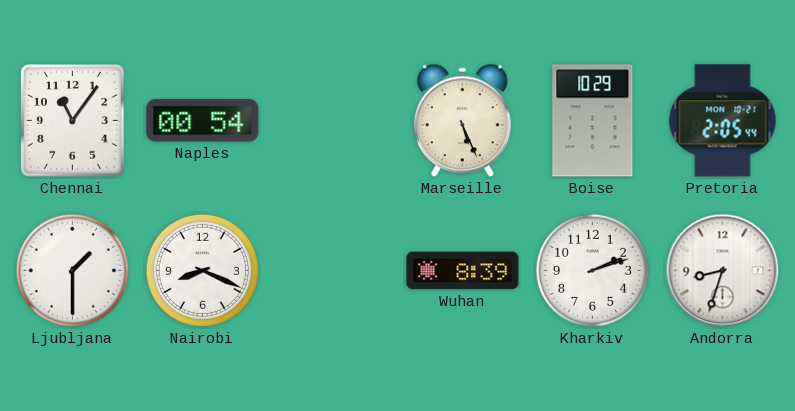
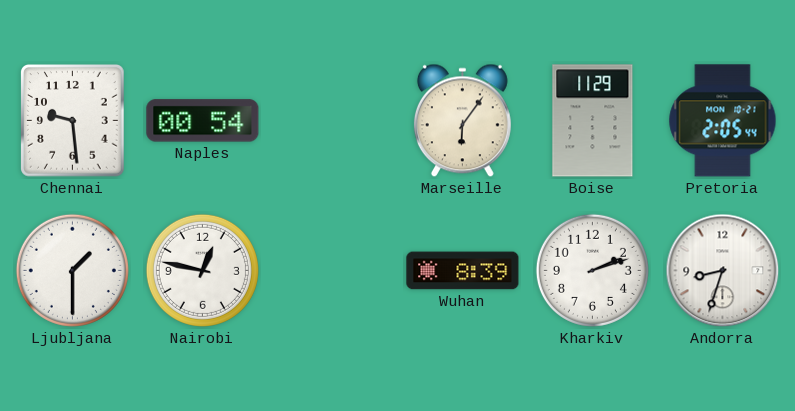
Chennai: 11:06 -> 9:29 (73, 121)
Marseille: 5:26 -> 6:06 (462, 121)
Boise: 10:29 -> 11:29 (593, 121)
Nairobi: 8:19 -> 12:47 (202, 270)
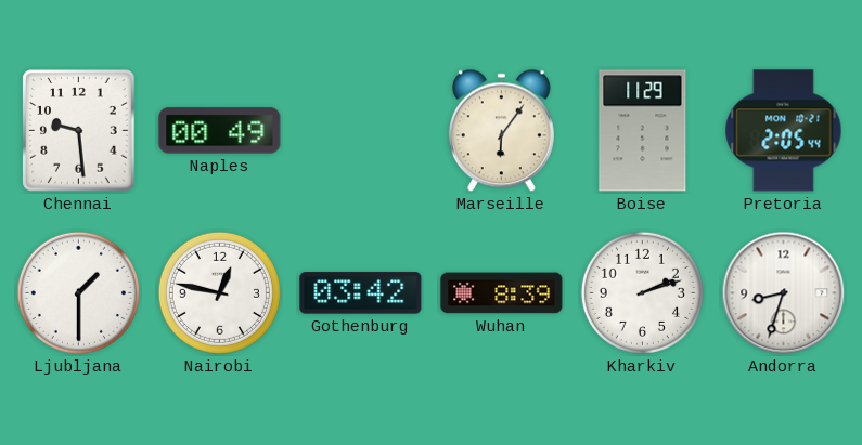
Naples: 00:54 -> 00:49 (220, 131)
Gothenburg: none -> 03:42 (361, 293)
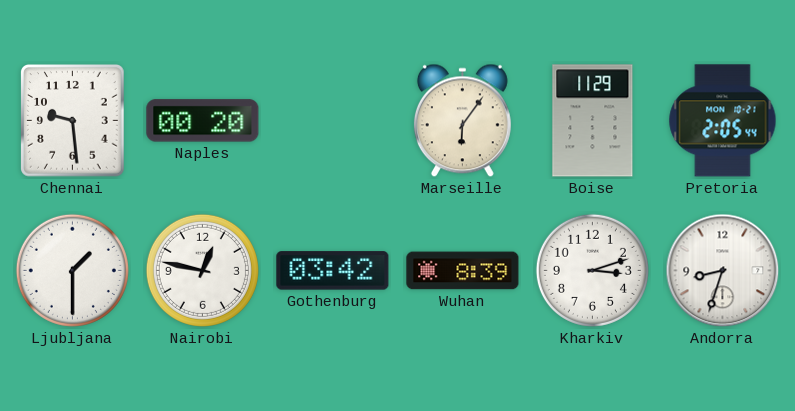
Naples: 00:49 -> 00:20 (203, 121)
Kharkiv: 2:12 -> 3:12 (592, 270)
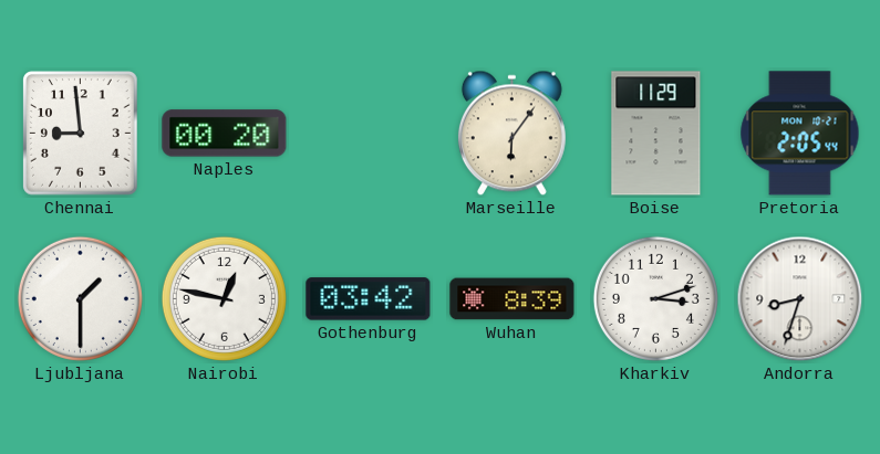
Chennai: 9:29 -> 8:59 (81, 134)
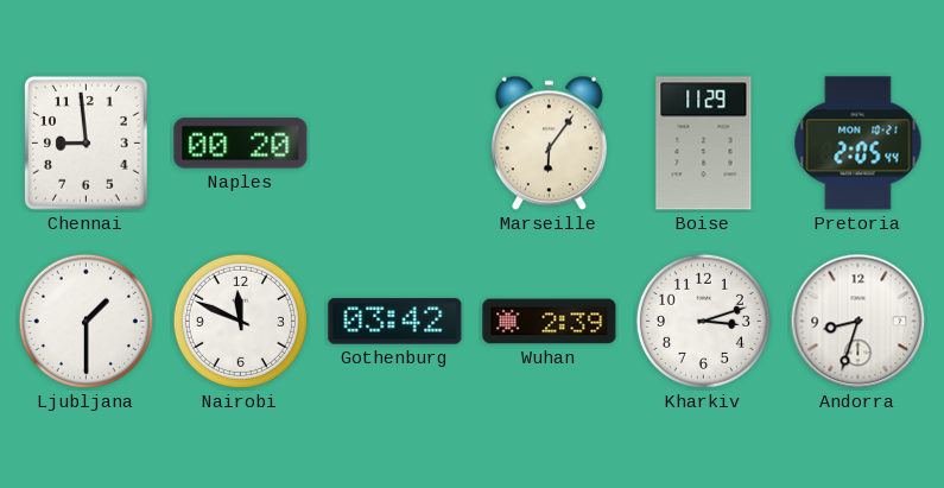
Nairobi: 12:47 -> 11:49 (240, 321)
Wuhan: 8:39 -> 2:39 (550, 322)
